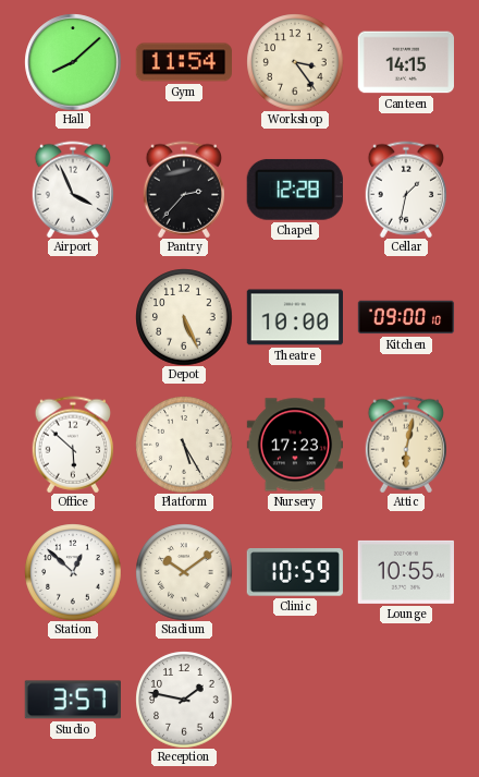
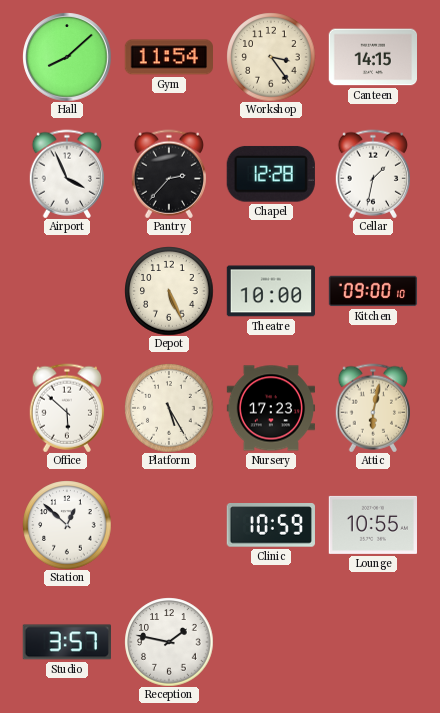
Stadium: 10:09 -> none (184, 572)
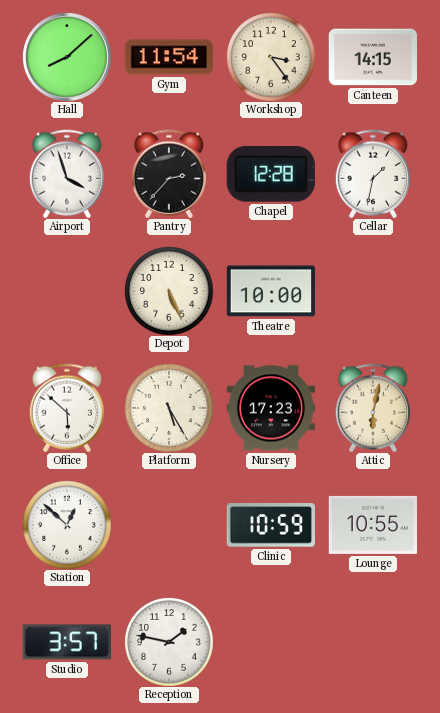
Airport: 3:56 -> 3:57 (66, 174)
Kitchen: 09:00 -> none (373, 291)
